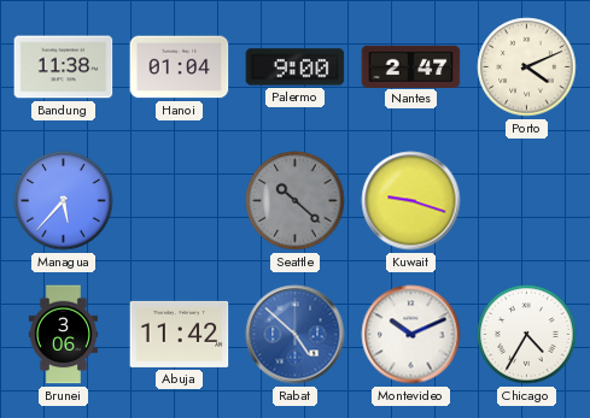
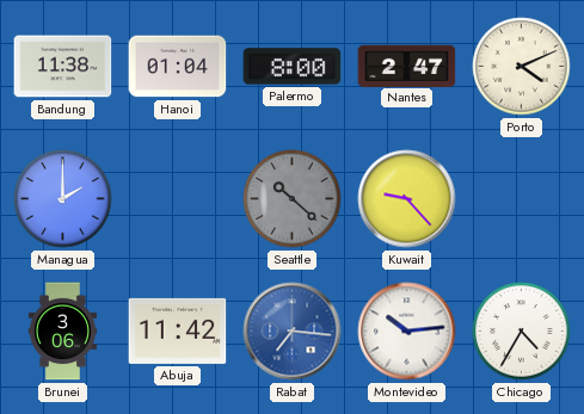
Palermo: 9:00 -> 8:00 (293, 67)
Managua: 5:37 -> 2:00 (63, 199)
Kuwait: 9:18 -> 9:23 (407, 199)
Rabat: 4:52 -> 7:16 (293, 332)
Montevideo: 10:11 -> 10:14 (407, 332)
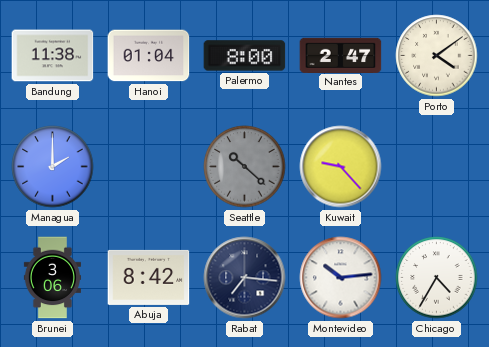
Porto: 4:11 -> 4:09 (437, 56)
Abuja: 11:42 -> 8:42 (149, 277)
Rabat dial: blue -> navy (245, 278)
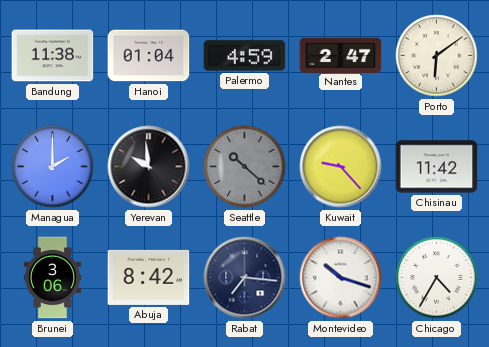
Palermo: 8:00 -> 4:59 (245, 56)
Porto: 4:09 -> 6:09 (437, 56)
Yerevan: none -> 9:59 (149, 167)
Chisinau: none -> 11:42 (437, 167)
Montevideo: 10:14 -> 10:18 (341, 278)
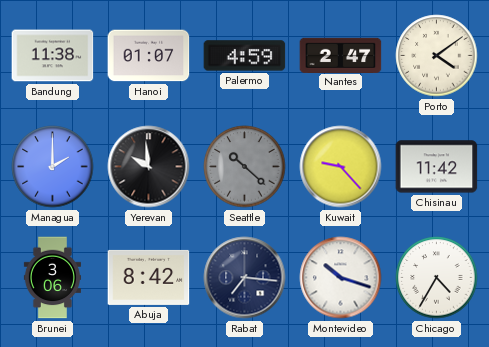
Hanoi: 01:04 -> 01:07 (149, 56)
Porto: 6:09 -> 4:09 (437, 56)
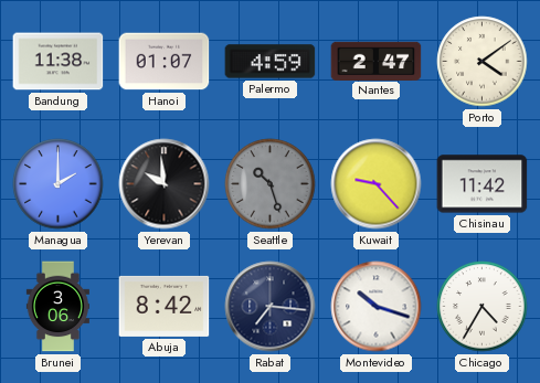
Seattle: 10:22 -> 10:27 (271, 184)
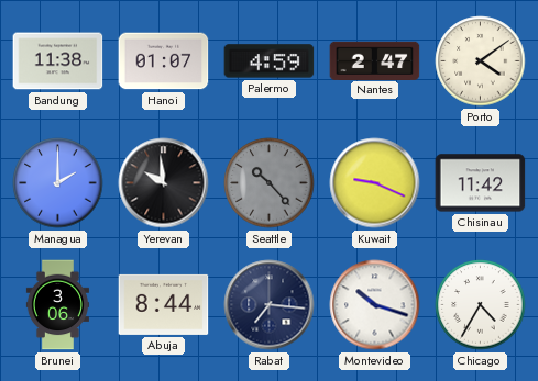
Seattle: 10:27 -> 10:23 (270, 183)
Kuwait: 9:23 -> 9:19 (375, 183)
Abuja: 8:42 -> 8:44 (164, 304)
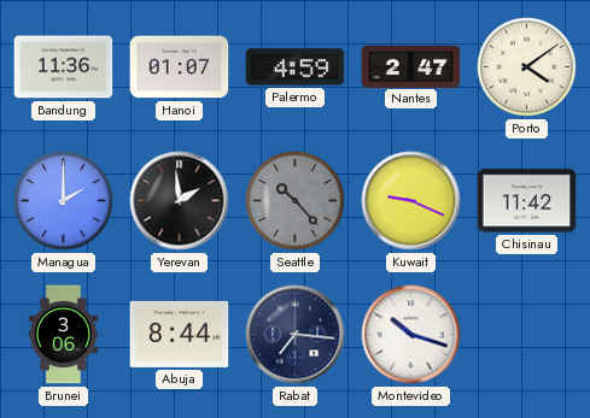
Bandung: 11:38 -> 11:36 (64, 67)
Yerevan: 9:59 -> 1:59 (180, 201)
Chicago: 4:35 -> none (481, 305)
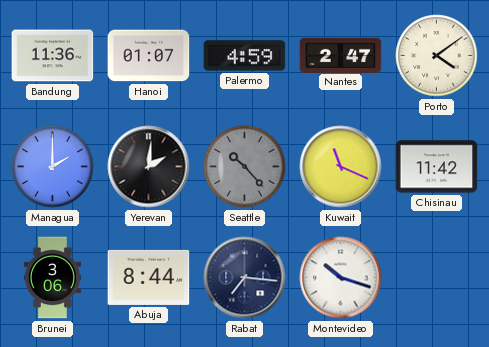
Yerevan: 1:59 -> 2:01 (149, 167)
Kuwait: 9:19 -> 11:19 (341, 167)
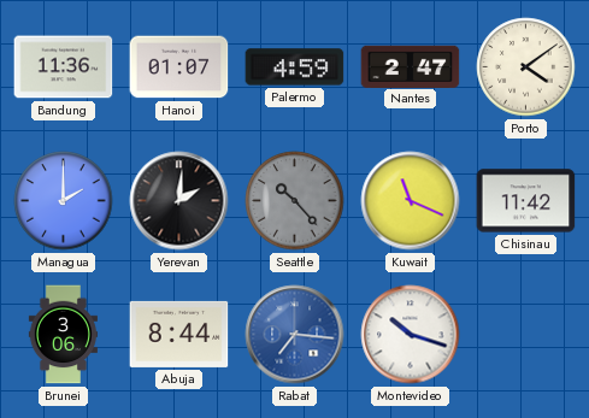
Rabat dial: navy -> blue (295, 335)
